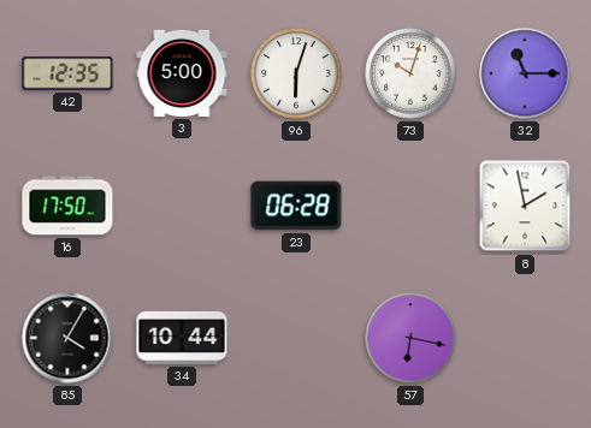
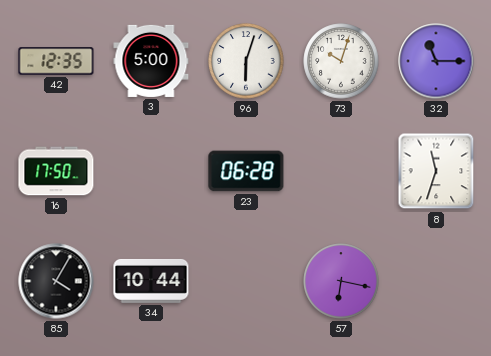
8: 1:58 -> 11:33 (436, 171)
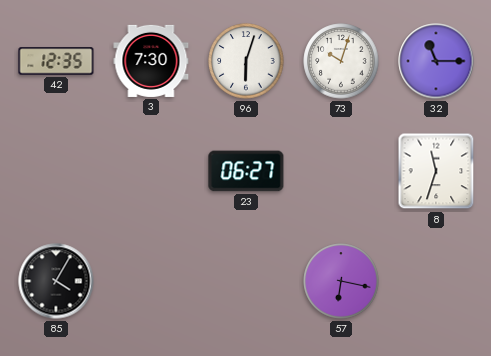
3: 5:00 -> 7:30 (151, 61)
16: 17:50 -> none (56, 171)
23: 06:28 -> 06:27 (246, 171)
34: 10:44 -> none (151, 281)
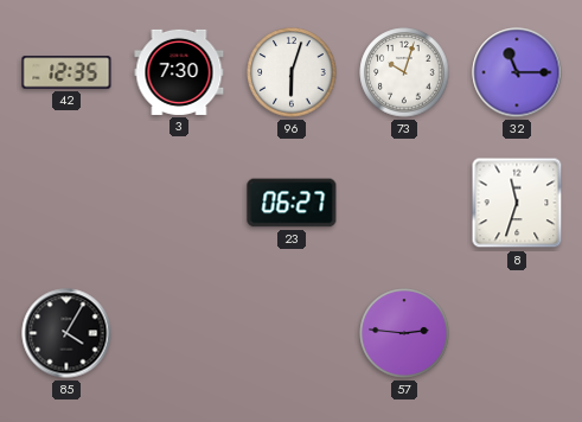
57: 6:17 -> 2:46 (404, 333)
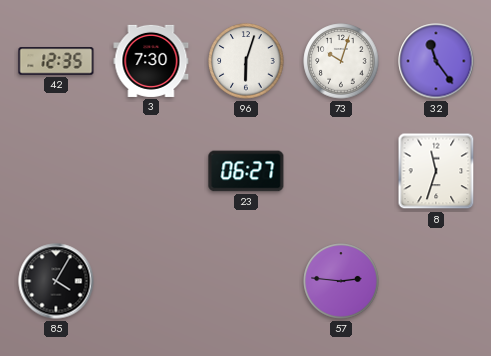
32: 11:15 -> 11:24 (436, 61)
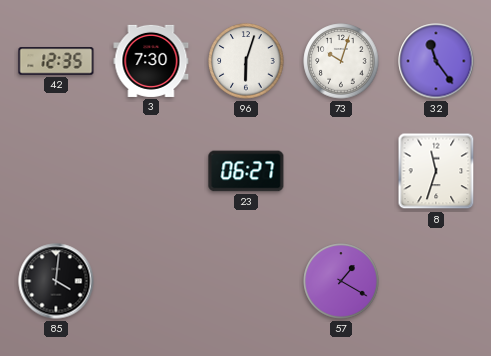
85: 4:05 -> 4:01 (56, 281)
57: 2:46 -> 1:20 (341, 281)
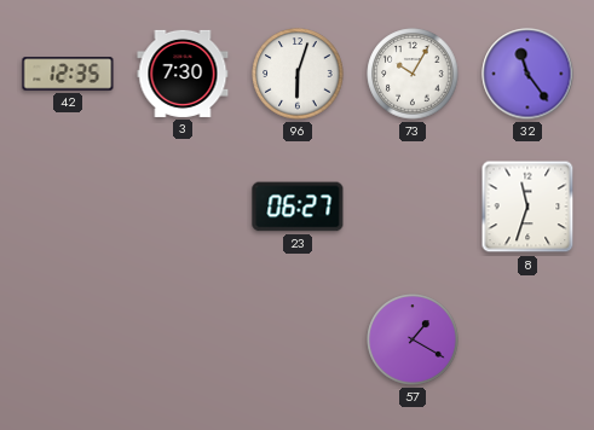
73: 10:03 -> 10:05 (413, 74)
85: 4:01 -> none (56, 281)
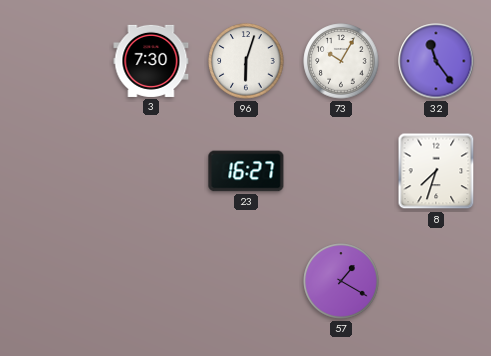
42: 12:35 -> none (68, 74)
23: 06:27 -> 16:27 (246, 171)
8: 11:33 -> 7:33 (436, 171)
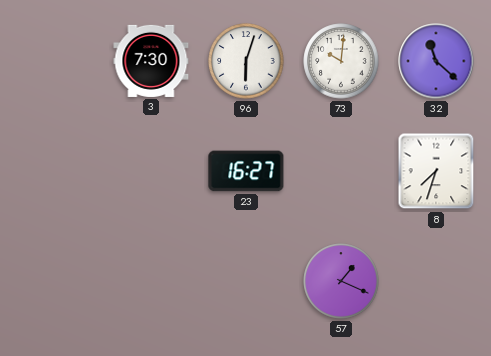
73: 10:05 -> 10:01 (341, 61)
32: 11:24 -> 11:22 (436, 61)
57: 1:20 -> 1:19 (341, 281)
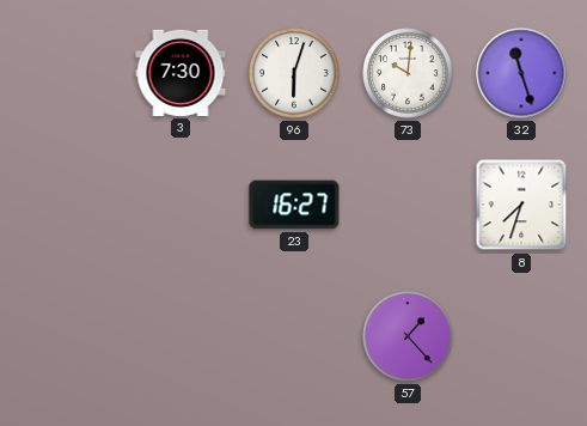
32: 11:22 -> 11:27 (521, 73)
57: 1:19 -> 1:23 (408, 336)
